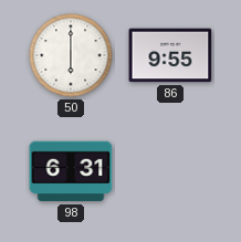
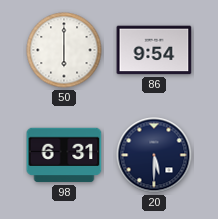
86: 9:55 -> 9:54 (154, 50)
20: none -> 5:30 (154, 155)
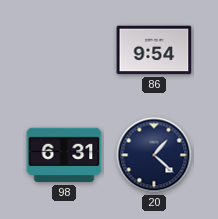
50: 6:00 -> none (64, 50)
20: 5:30 -> 1:22 (154, 155)
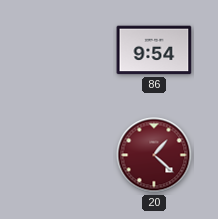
98: 6:31 -> none (64, 155)
20 dial: navy -> burgundy (154, 155)
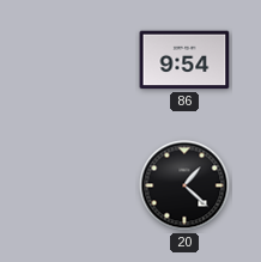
20 dial: burgundy -> black (184, 185)
